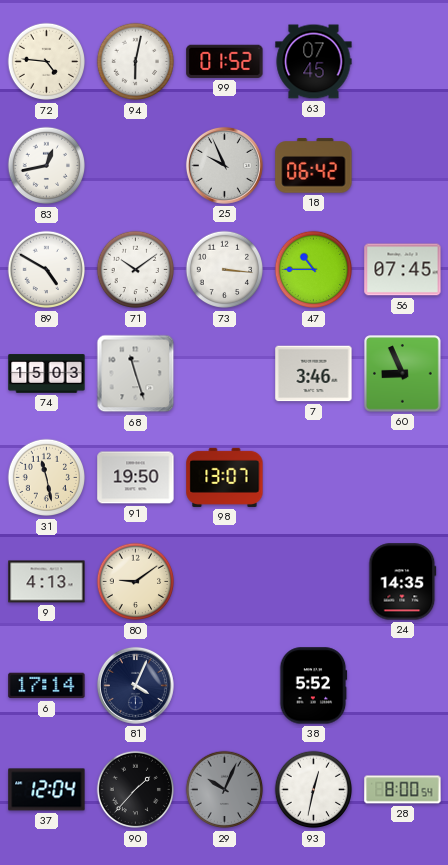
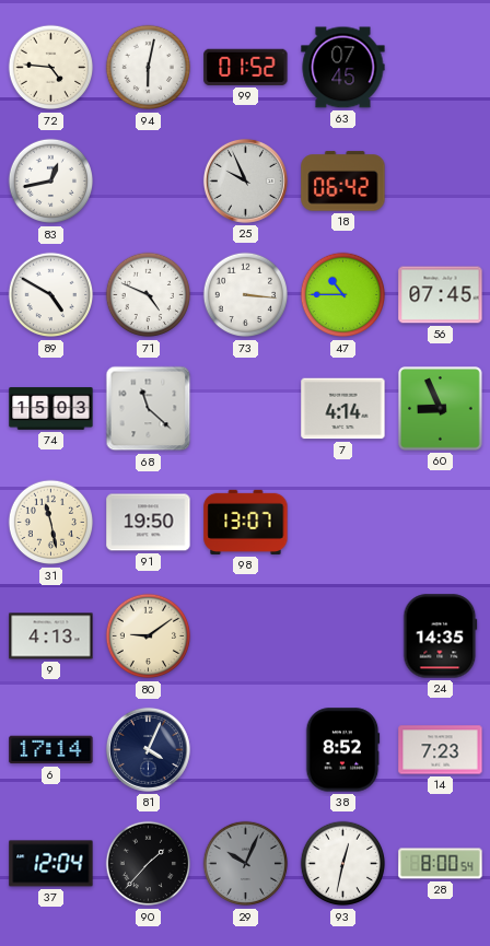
71: 10:09 -> 4:49 (149, 295)
68: 11:27 -> 11:22 (149, 409)
7: 3:46 -> 4:14 (343, 409)
38: 5:52 -> 8:52 (342, 750)
14: none -> 7:23 (441, 750)
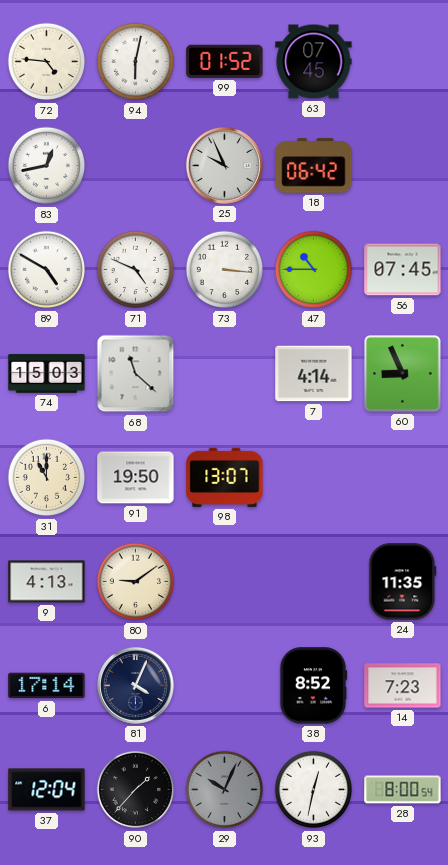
31: 11:28 -> 11:00 (47, 478)
24: 14:35 -> 11:35 (403, 582)
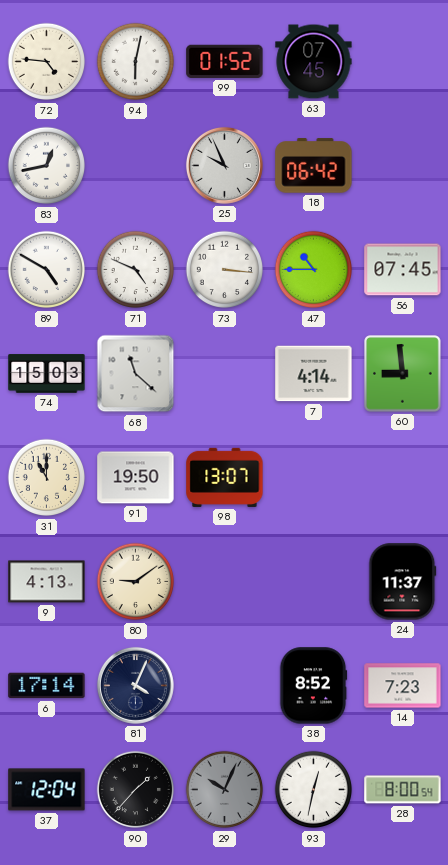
60: 8:56 -> 8:59 (403, 374)
24: 11:35 -> 11:37 (403, 582)
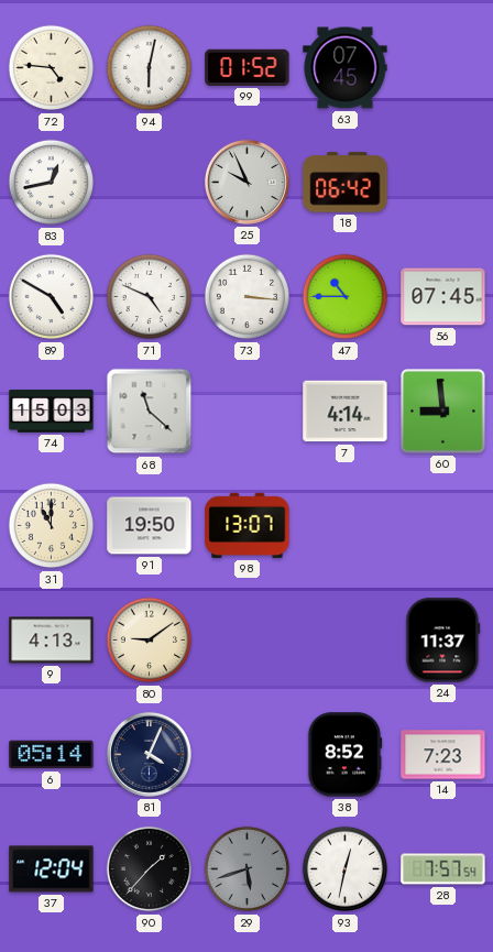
6: 17:14 -> 05:14 (52, 755)
29: 10:04 -> 5:42 (248, 869)
28: 8:00 -> 7:57 (443, 869)
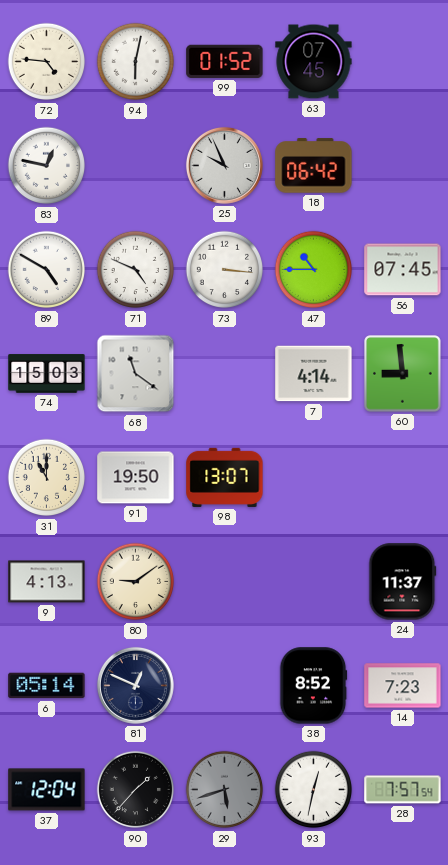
83: 12:43 -> 12:47 (47, 166)
68: 11:22 -> 11:21 (136, 374)
81: 4:04 -> 12:49 (135, 685)
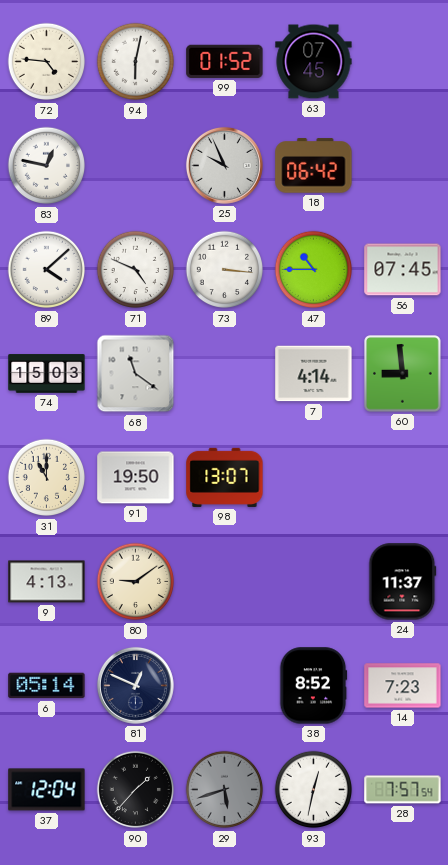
89: 4:50 -> 4:08 (47, 270)
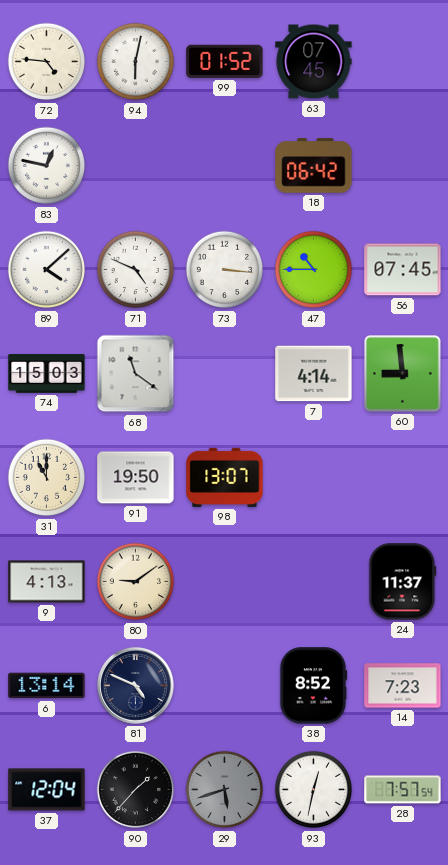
25: 9:56 -> none (224, 165)
6: 05:14 -> 13:14 (47, 686)
81: 12:49 -> 4:49 (135, 685)
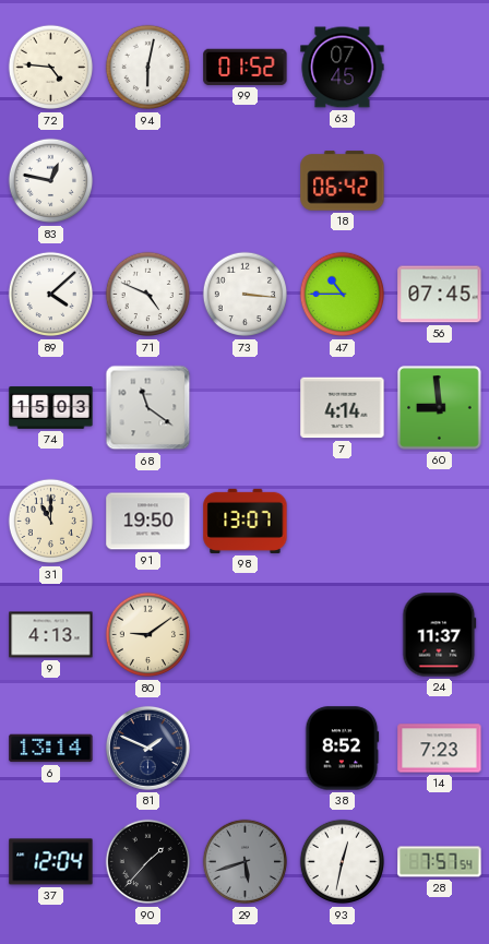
81: 4:49 -> 1:49 (147, 748)
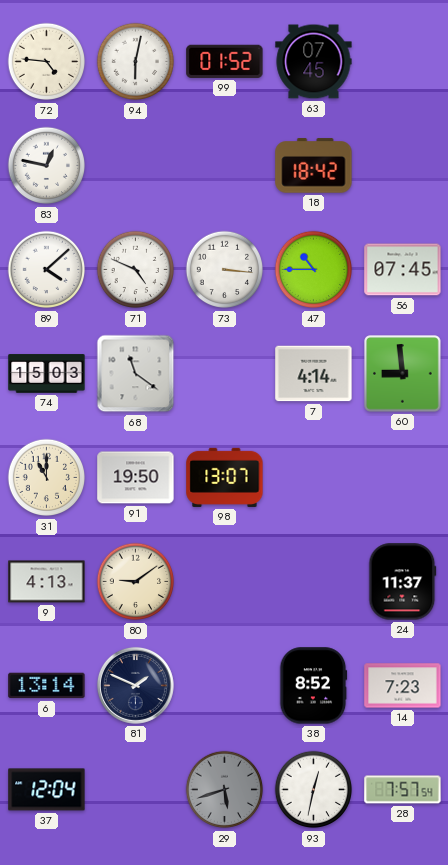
18: 06:42 -> 18:42 (314, 166)
90: 1:37 -> none (148, 862)
